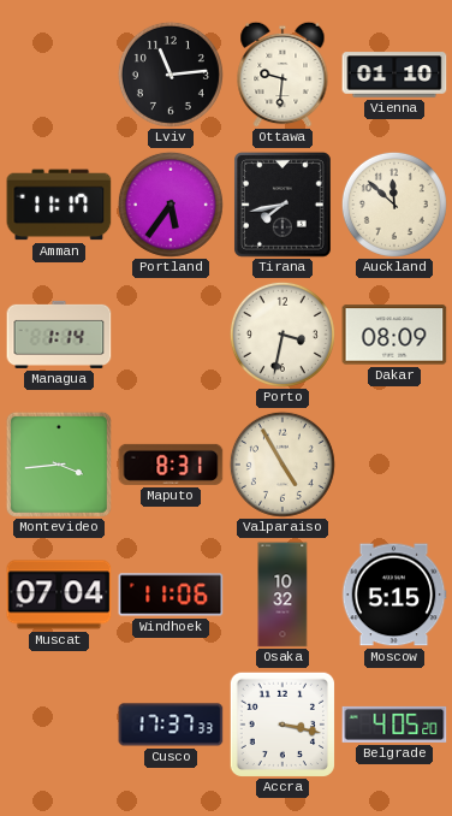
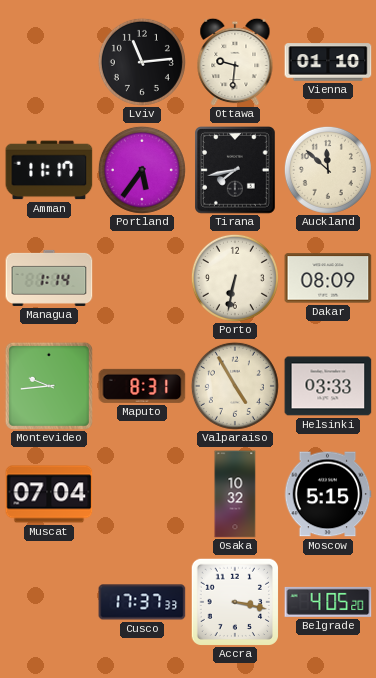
Porto: 3:32 -> 6:32 (235, 278)
Montevideo: 3:44 -> 9:44 (49, 386)
Helsinki: none -> 03:33 (328, 386)
Windhoek: 11:06 -> none (171, 595)
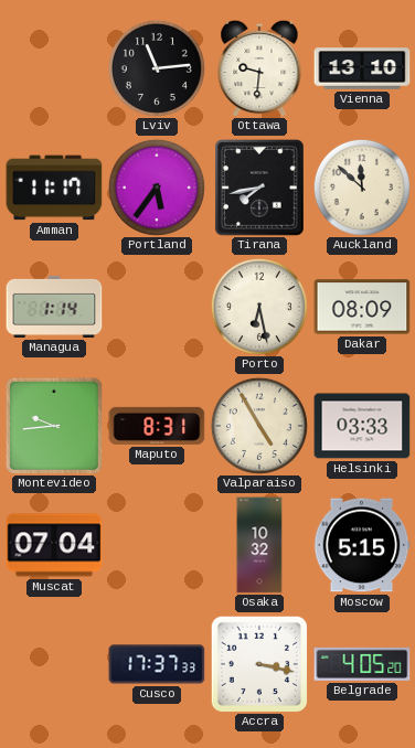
Vienna: 01:10 -> 13:10 (362, 68)
Porto: 6:32 -> 6:28 (259, 307)
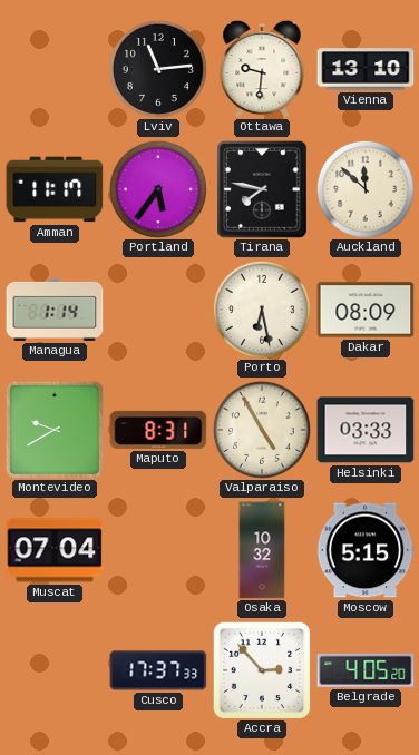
Tirana: 7:43 -> 7:47 (263, 190)
Montevideo: 9:44 -> 9:40 (55, 430)
Accra: 3:17 -> 2:53 (261, 669)
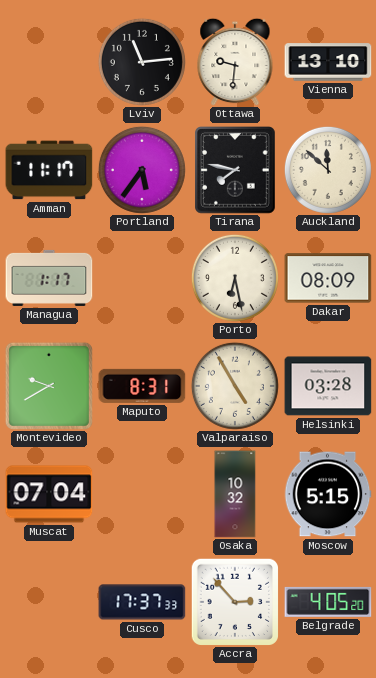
Managua: 1:14 -> 1:17 (49, 278)
Helsinki: 03:33 -> 03:28 (328, 386)
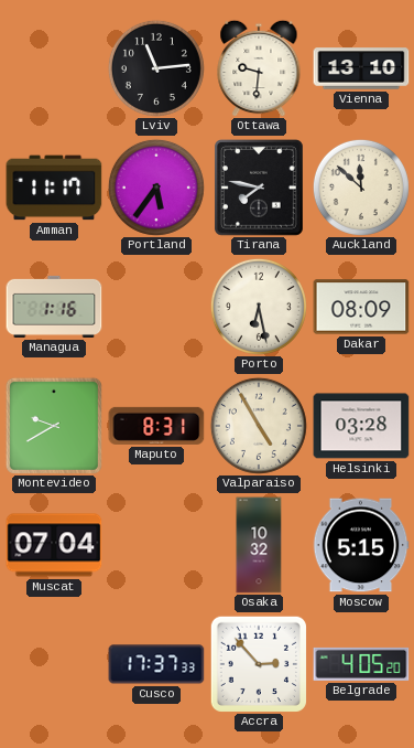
Managua: 1:17 -> 1:16 (54, 307)
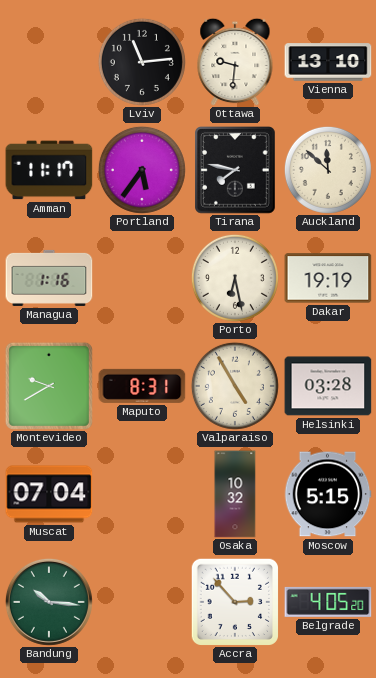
Dakar: 08:09 -> 19:19 (328, 278)
Bandung: none -> 10:16 (49, 602)
Cusco: 17:37 -> none (156, 664)
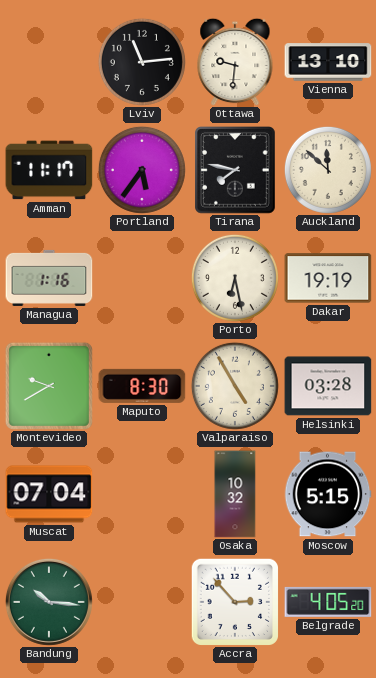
Maputo: 8:31 -> 8:30 (142, 386)
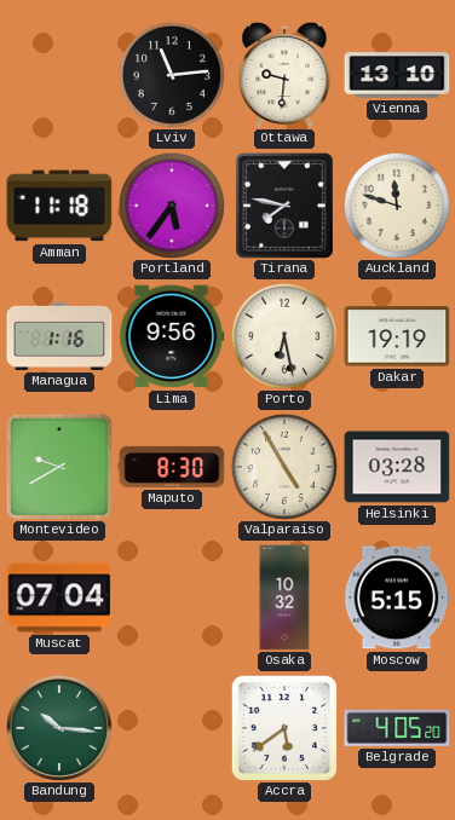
Amman: 11:17 -> 11:18 (59, 206)
Auckland: 11:52 -> 11:48 (397, 206)
Lima: none -> 9:56 (172, 336)
Accra: 2:53 -> 5:39 (283, 727)
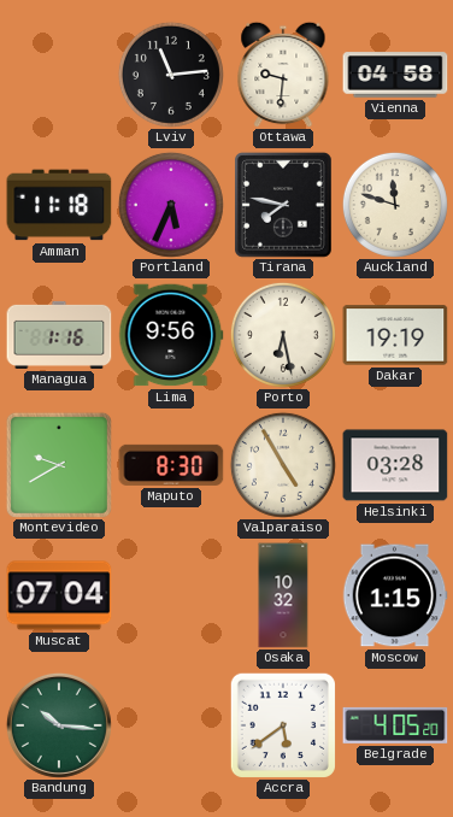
Vienna: 13:10 -> 04:58 (395, 75)
Portland: 5:36 -> 5:34 (171, 205)
Moscow: 5:15 -> 1:15 (395, 595)
